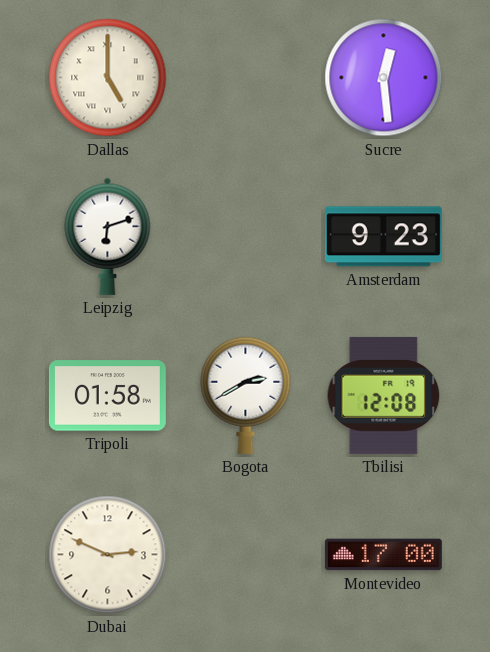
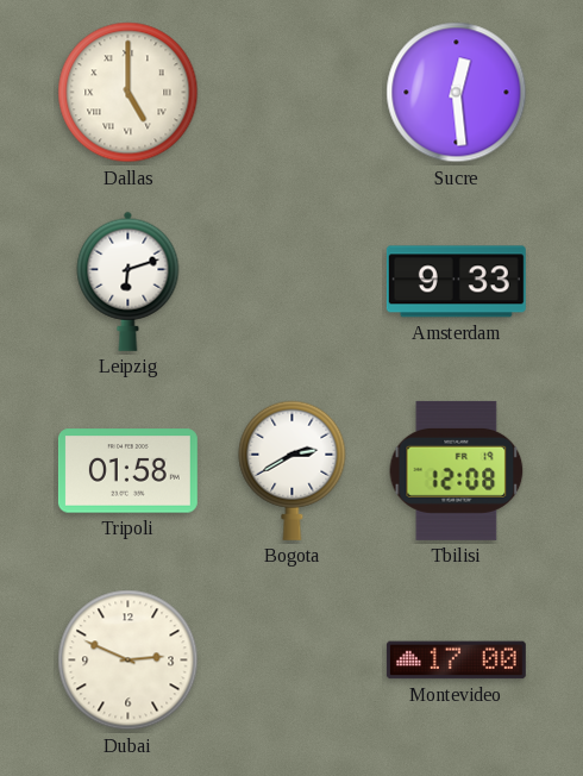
Amsterdam: 9:23 -> 9:33 (456, 282)
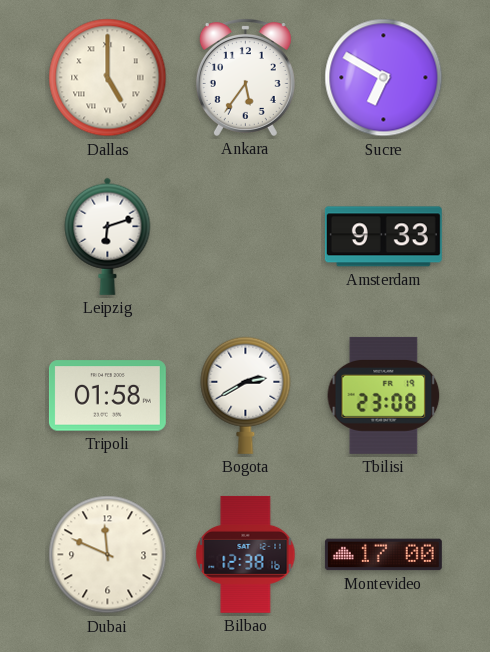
Ankara: none -> 5:36 (245, 78)
Sucre: 12:29 -> 6:50 (384, 78)
Tbilisi: 12:08 -> 23:08 (384, 395)
Dubai: 2:49 -> 11:49 (108, 555)
Bilbao: none -> 12:38 (246, 554)
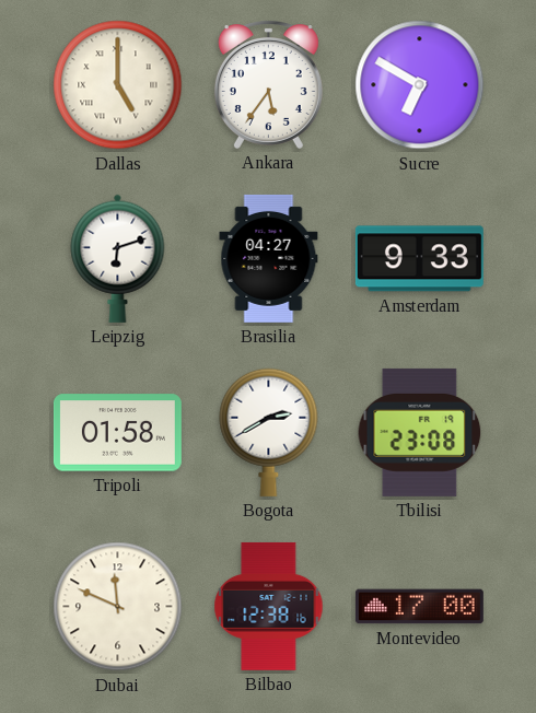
Brasilia: none -> 04:27 (269, 258)
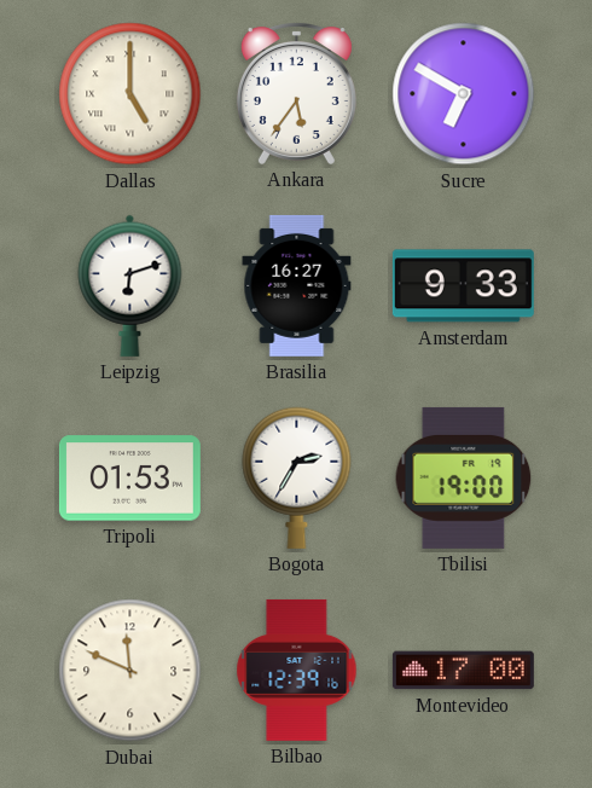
Brasilia: 04:27 -> 16:27 (297, 285)
Tripoli: 01:58 -> 01:53 (129, 479)
Bogota: 2:40 -> 2:35 (297, 477)
Tbilisi: 23:08 -> 19:00 (464, 477)
Bilbao: 12:38 -> 12:39 (297, 670)
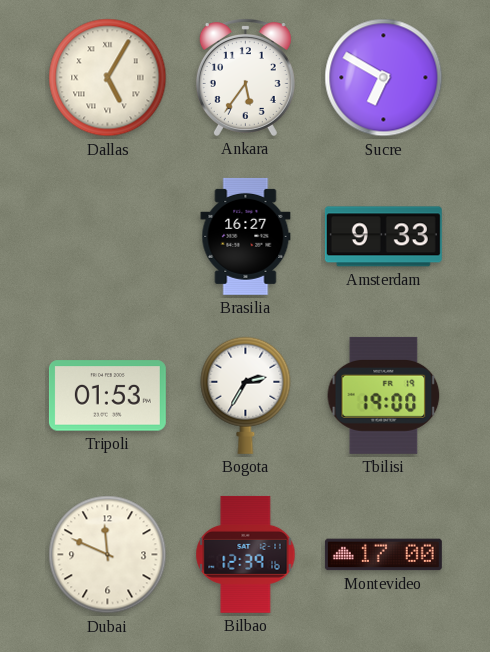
Dallas: 5:00 -> 5:05 (108, 78)
Leipzig: 6:12 -> none (130, 285)
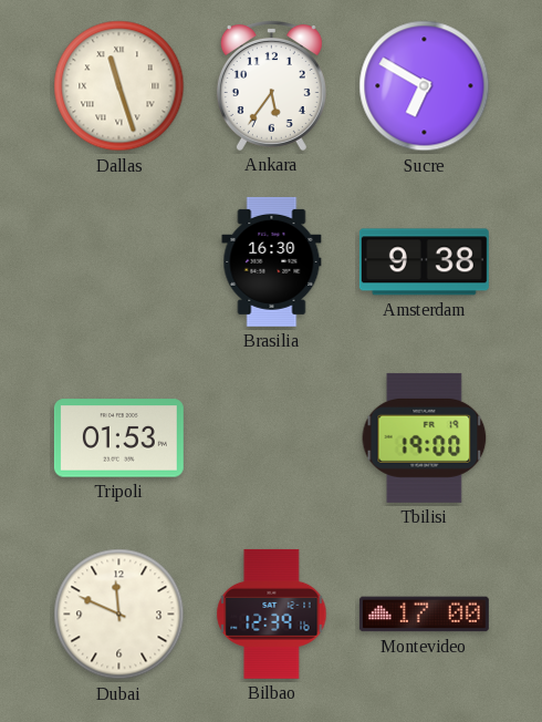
Dallas: 5:05 -> 11:27 (119, 86)
Brasilia: 16:27 -> 16:30 (272, 261)
Amsterdam: 9:33 -> 9:38 (424, 262)
Bogota: 2:35 -> none (246, 395)
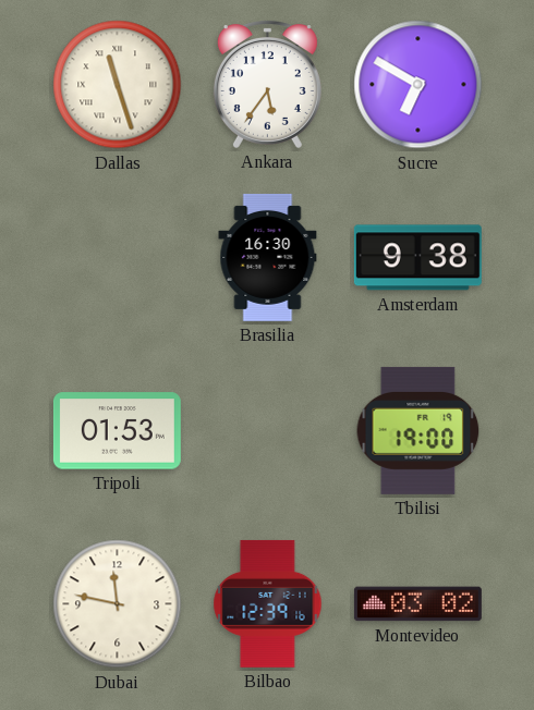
Dubai: 11:49 -> 11:47 (118, 604)
Montevideo: 17:00 -> 03:02 (417, 604)
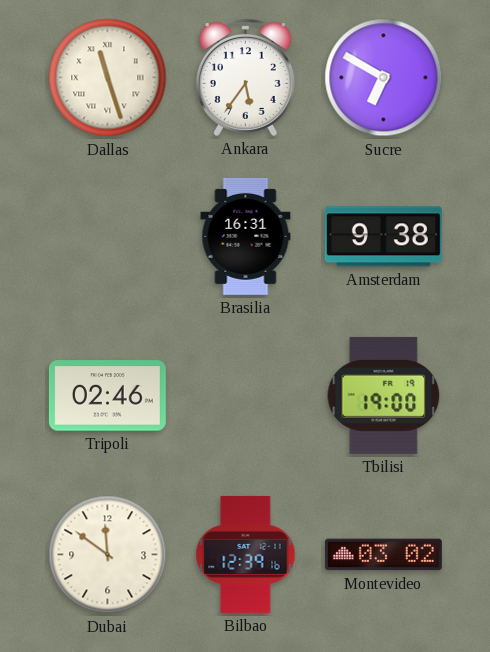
Brasilia: 16:30 -> 16:31 (246, 236)
Tripoli: 01:53 -> 02:46 (107, 396)
Dubai: 11:47 -> 11:51 (108, 555)
